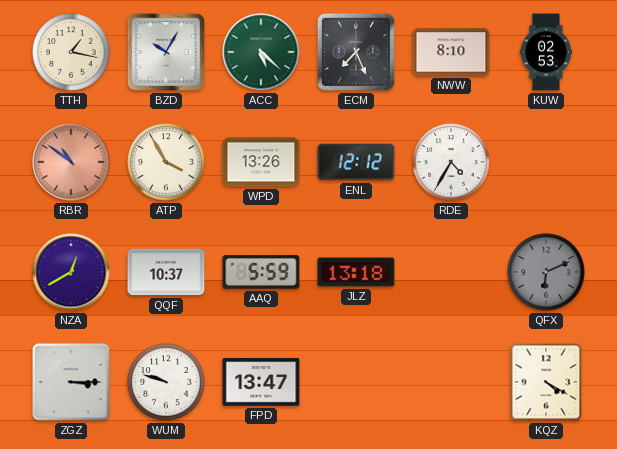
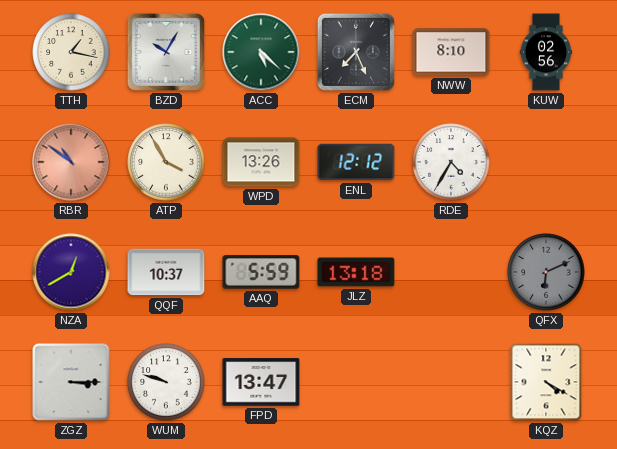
KUW: 02:53 -> 02:56 (546, 52)
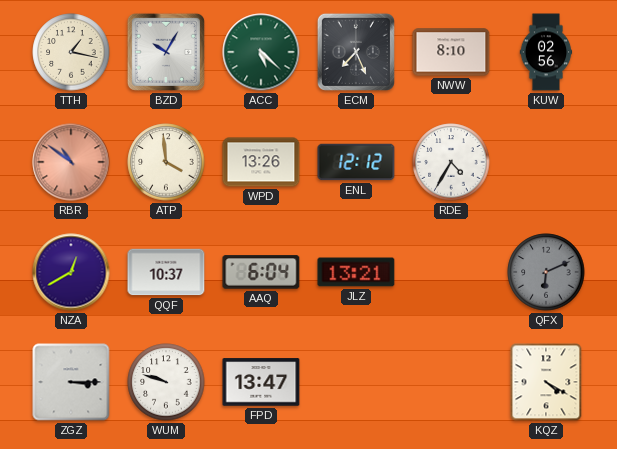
ATP: 3:55 -> 3:59 (166, 162)
AAQ: 5:59 -> 6:04 (261, 272)
JLZ: 13:18 -> 13:21 (356, 272)
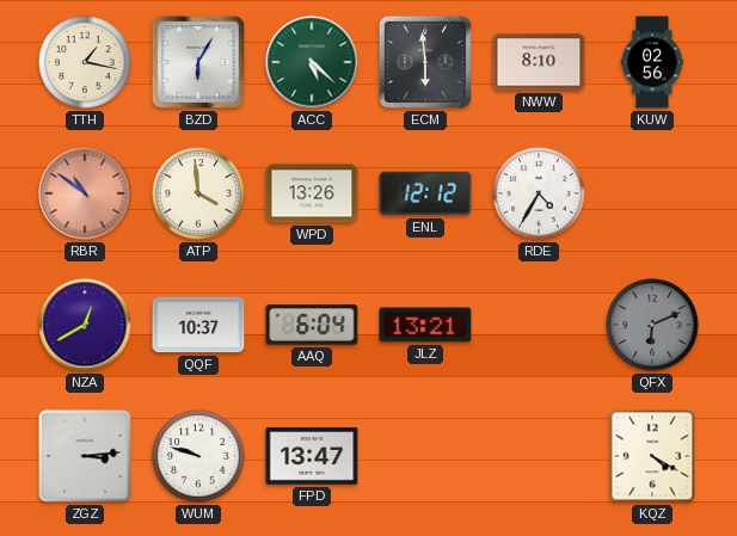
BZD: 10:05 -> 6:05 (198, 62)
ECM: 7:26 -> 5:59 (425, 62)
ZGZ: 3:15 -> 3:14 (85, 456)
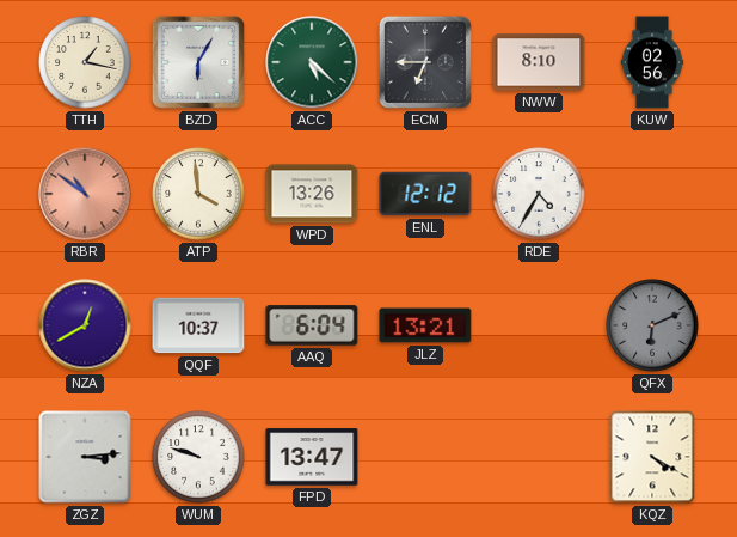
ECM: 5:59 -> 6:45 (425, 62)
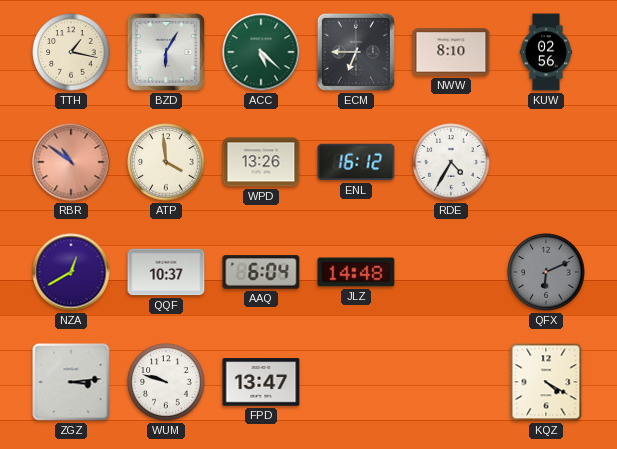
ENL: 12:12 -> 16:12 (356, 162)
JLZ: 13:21 -> 14:48 (356, 272)
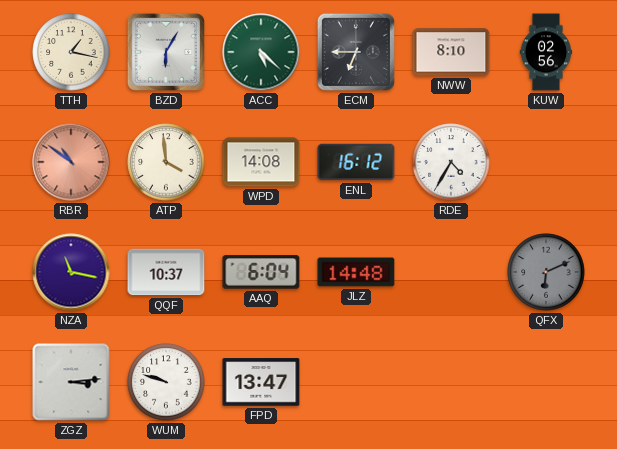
WPD: 13:26 -> 14:08 (261, 162)
NZA: 12:40 -> 11:17 (71, 272)
KQZ: 4:20 -> none (546, 382)
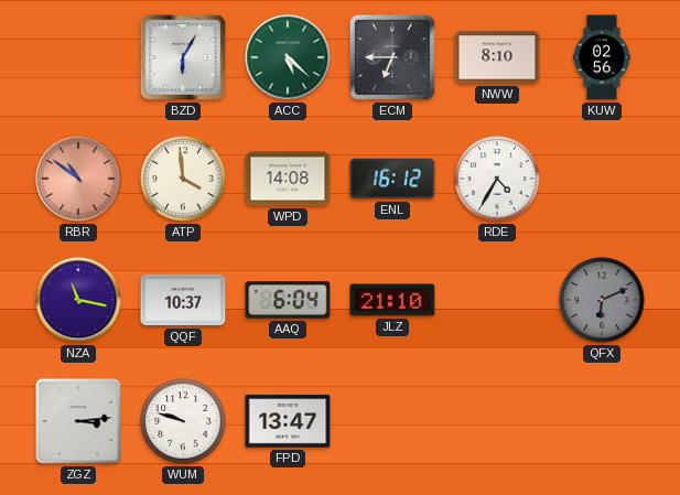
TTH: 1:17 -> none (71, 52)
JLZ: 14:48 -> 21:10 (392, 300)
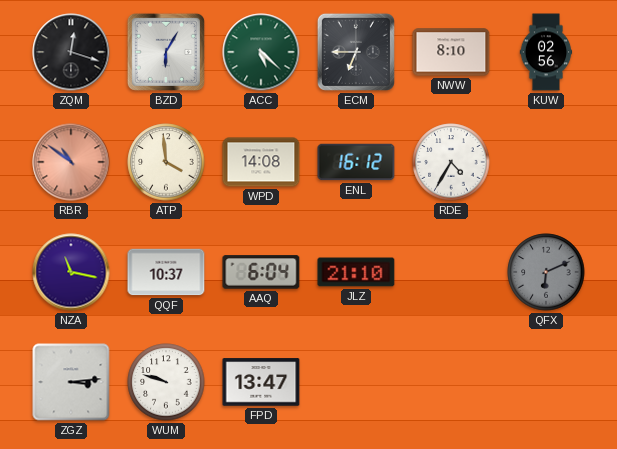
ZQM: none -> 12:18 (71, 52)
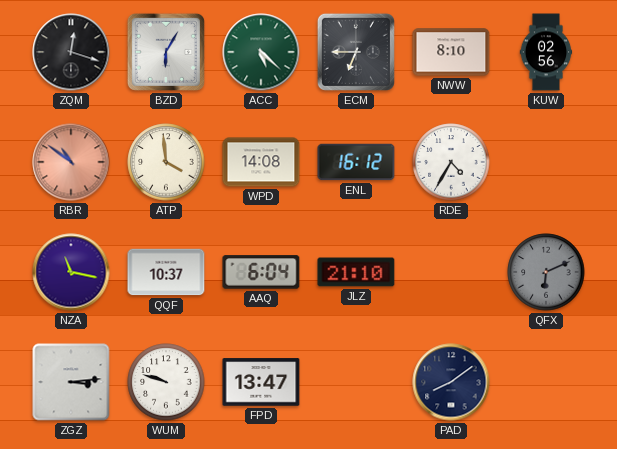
PAD: none -> 8:09 (451, 382)
